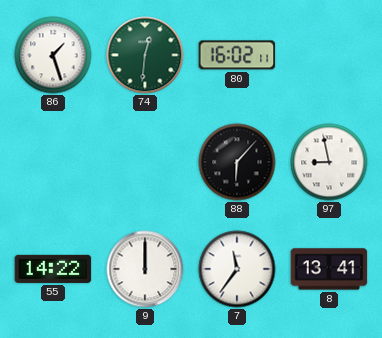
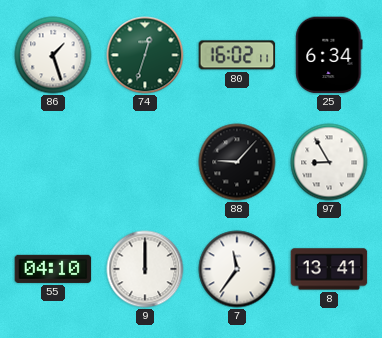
74: 12:31 -> 12:33 (145, 55)
25: none -> 6:34 (329, 55)
88: 6:07 -> 9:07 (237, 162)
97: 8:58 -> 8:55 (329, 162)
55: 14:22 -> 04:10 (53, 269)
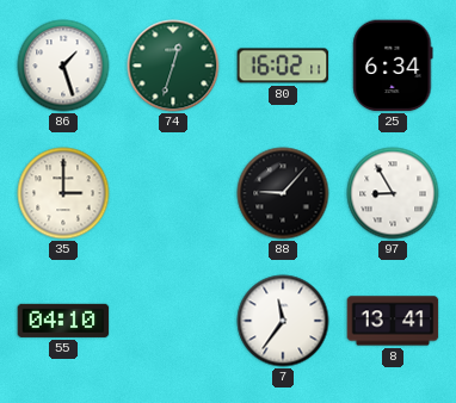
35: none -> 3:00 (63, 193)
9: 12:00 -> none (145, 269)
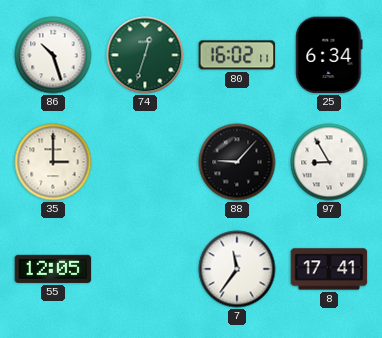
86: 1:27 -> 10:27 (53, 55)
55: 04:10 -> 12:05 (53, 269)
8: 13:41 -> 17:41 (329, 269)
